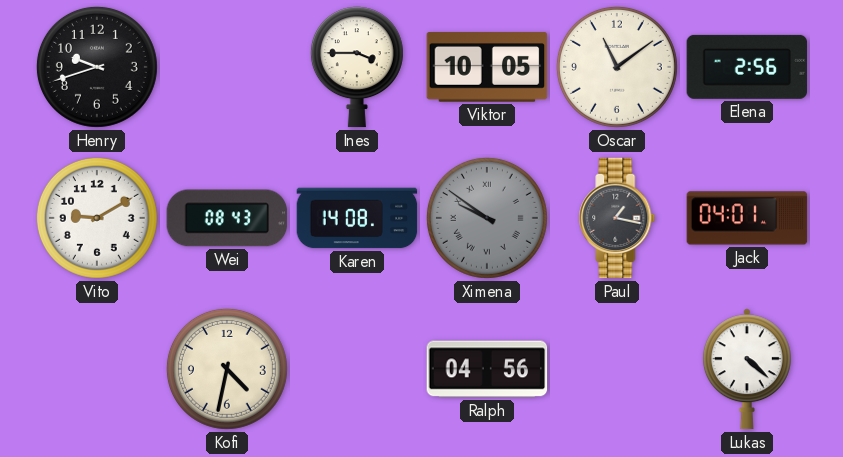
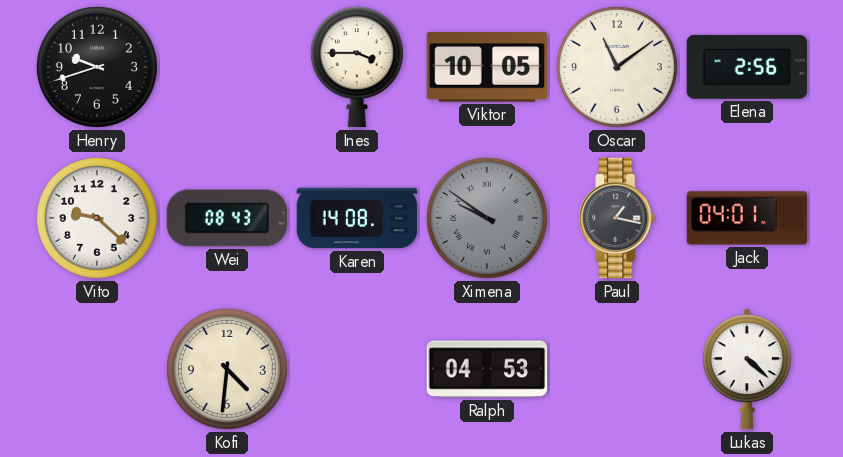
Vito: 9:10 -> 9:22 (97, 218)
Kofi: 4:32 -> 4:31 (227, 369)
Ralph: 04:56 -> 04:53 (487, 369)
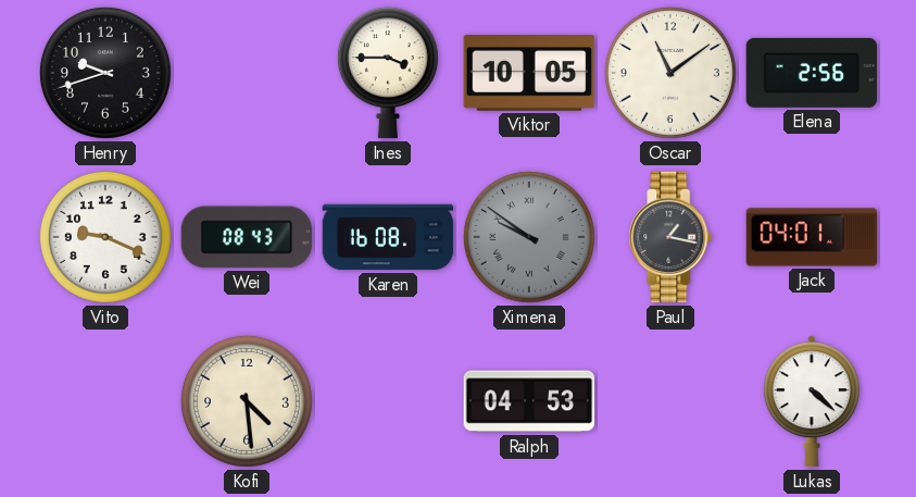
Vito: 9:22 -> 9:19 (105, 237)
Karen: 14:08 -> 16:08 (388, 237)
Kofi: 4:31 -> 4:29 (247, 401)
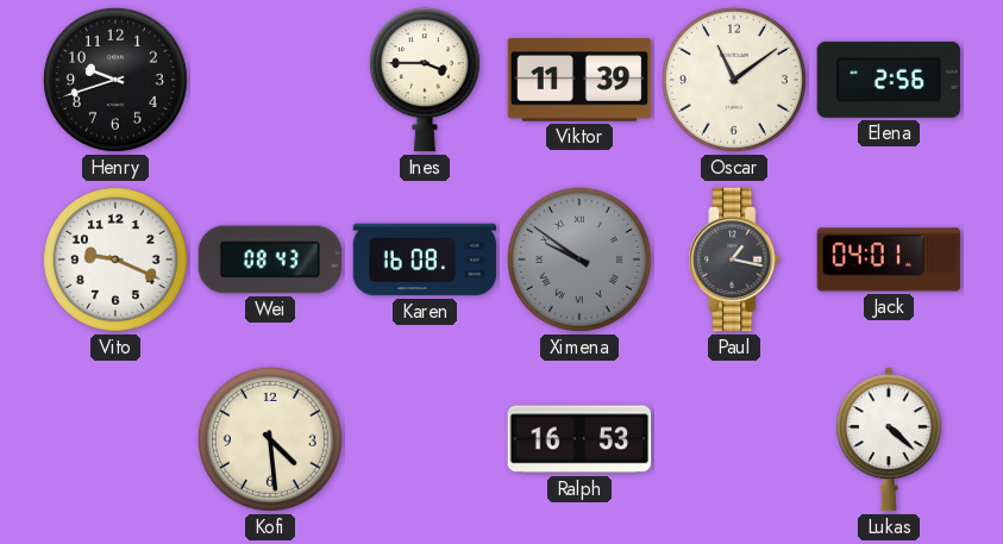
Viktor: 10:05 -> 11:39 (579, 80)
Ralph: 04:53 -> 16:53 (579, 439)
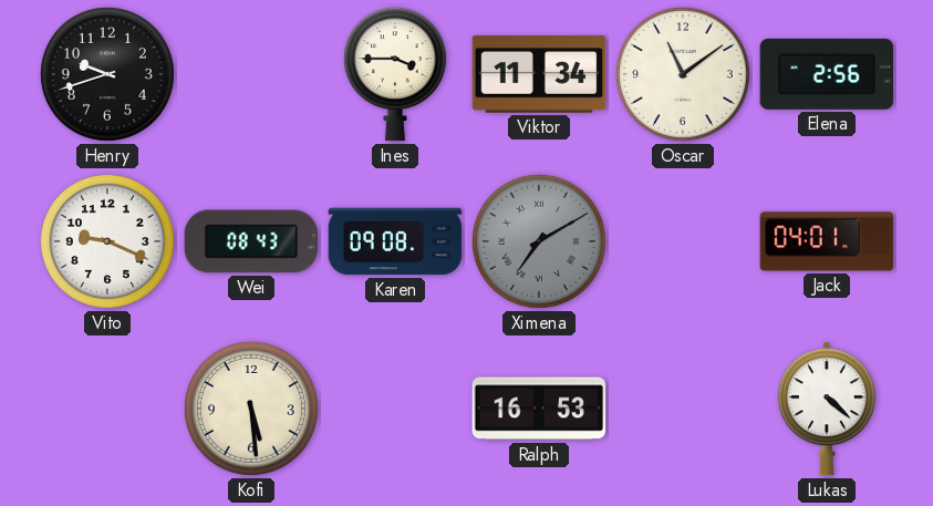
Viktor: 11:39 -> 11:34 (539, 74)
Karen: 16:08 -> 09:08 (395, 241)
Ximena: 9:51 -> 7:10 (539, 241)
Paul: 1:17 -> none (734, 260)
Kofi: 4:29 -> 5:29 (251, 409)
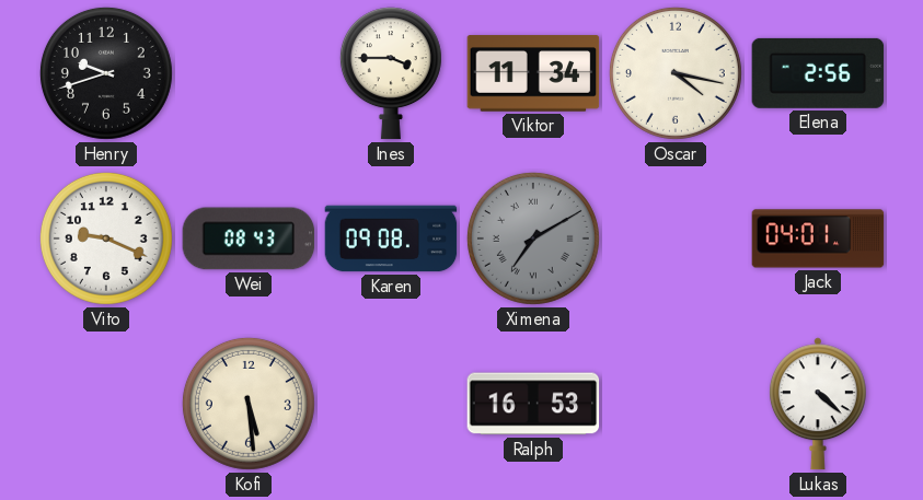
Oscar: 11:09 -> 4:17 (676, 73)
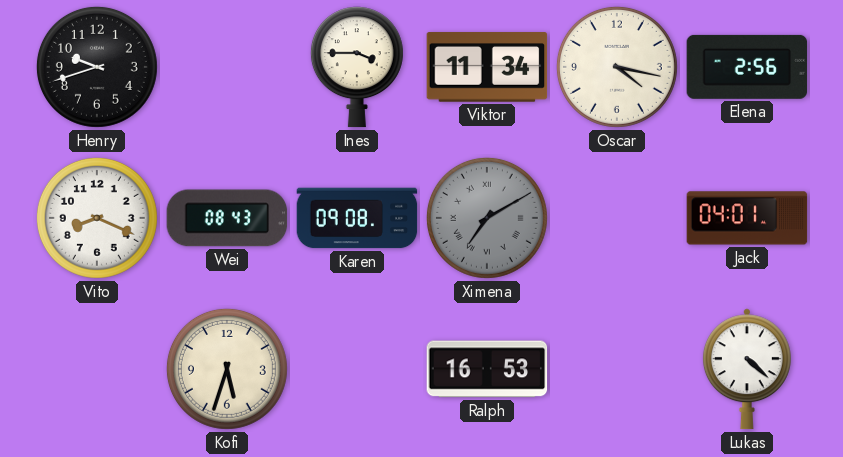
Vito: 9:19 -> 8:19 (97, 218)
Kofi: 5:29 -> 5:33 (227, 369)
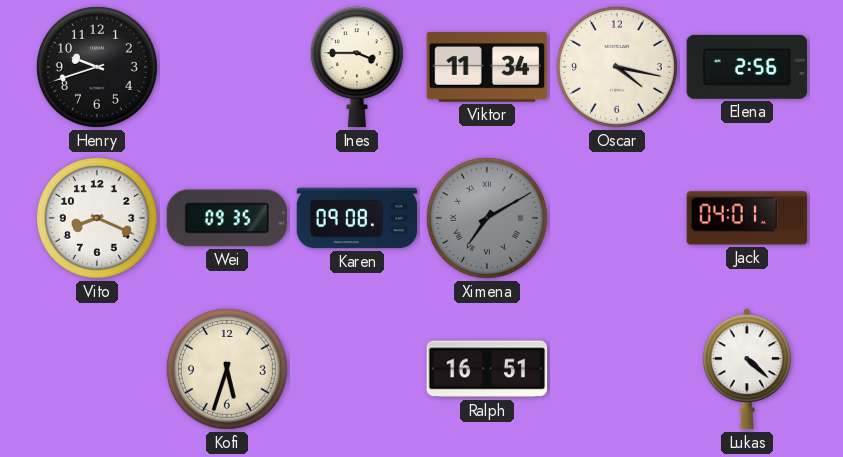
Wei: 08:43 -> 09:35 (227, 218)
Ralph: 16:53 -> 16:51 (487, 369)
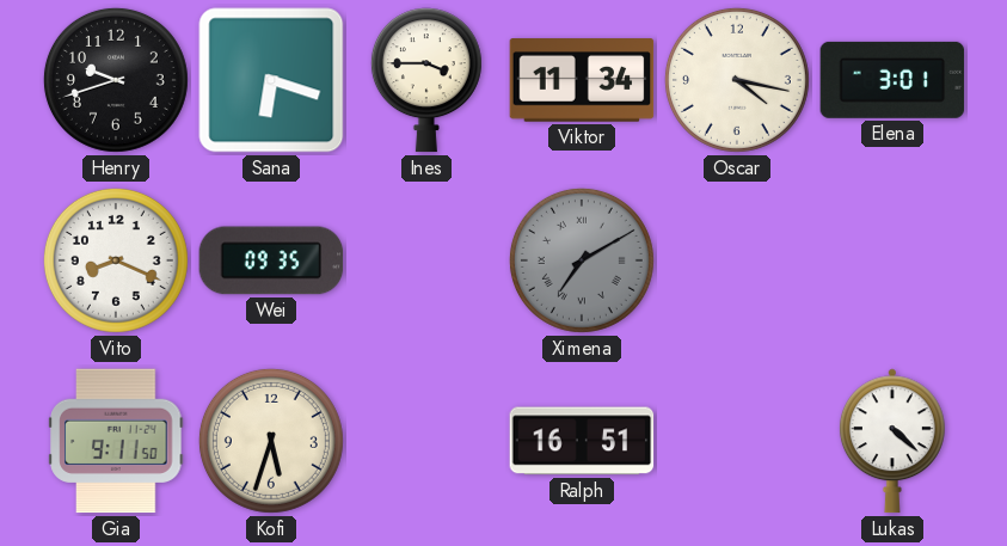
Sana: none -> 6:18 (271, 80)
Elena: 2:56 -> 3:01 (892, 80)
Karen: 09:08 -> none (357, 218)
Jack: 04:01 -> none (747, 218)
Gia: none -> 9:11 (116, 441)
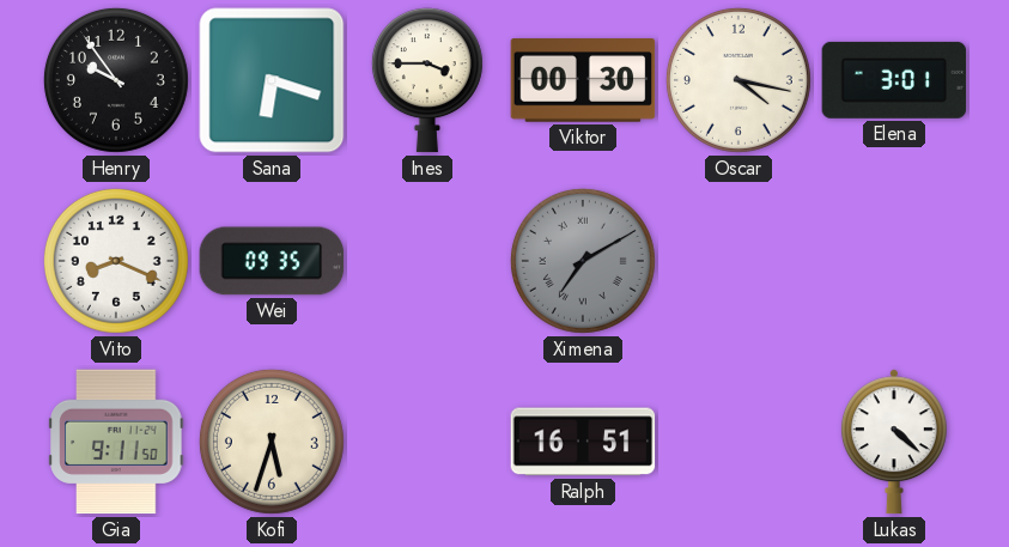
Henry: 9:42 -> 9:54 (116, 80)
Viktor: 11:34 -> 00:30 (583, 80)
